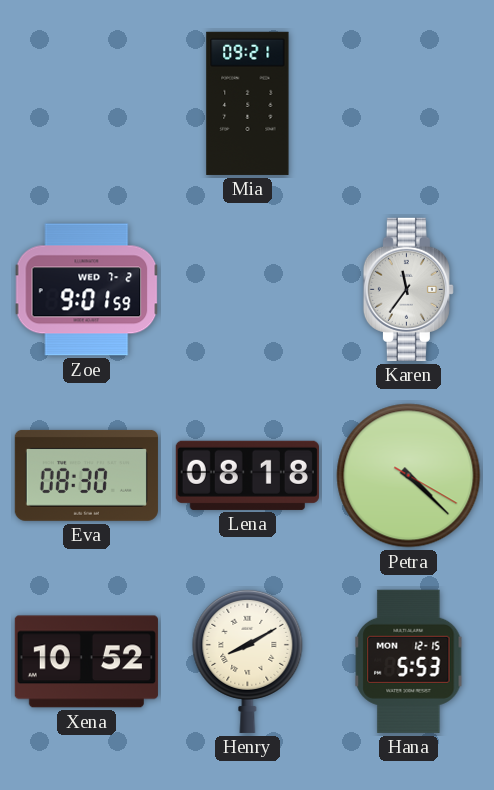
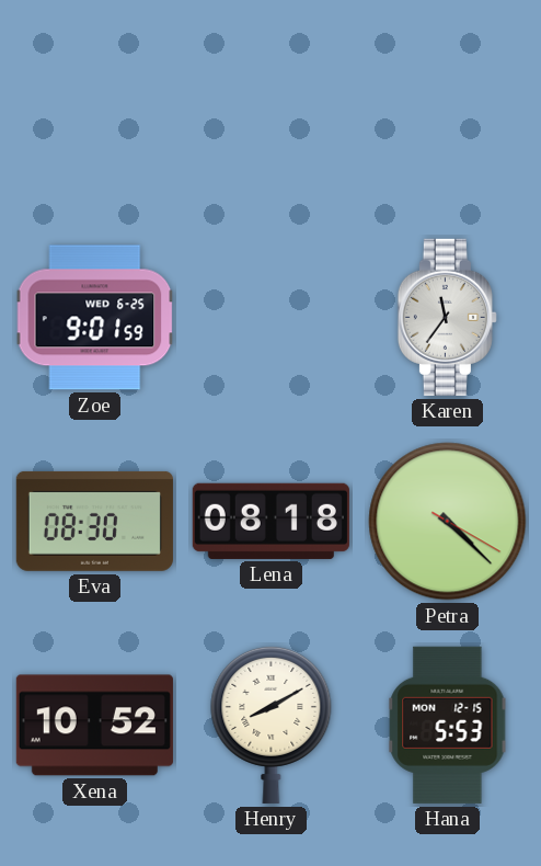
Mia: 09:21 -> none (248, 103)
Zoe date: WED 7-2 -> WED 6-25 (95, 318)
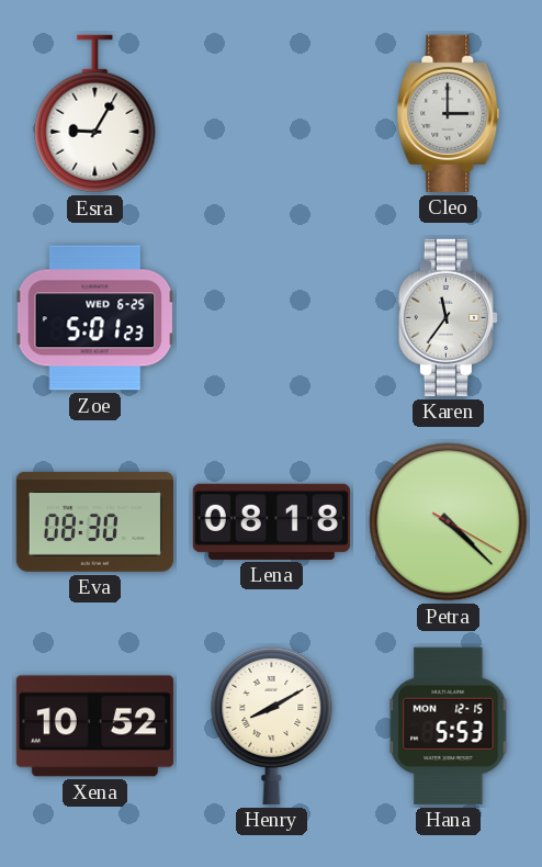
Esra: none -> 9:05 (95, 114)
Cleo: none -> 3:00 (449, 113)
Zoe: 9:01 -> 5:01 (95, 318)
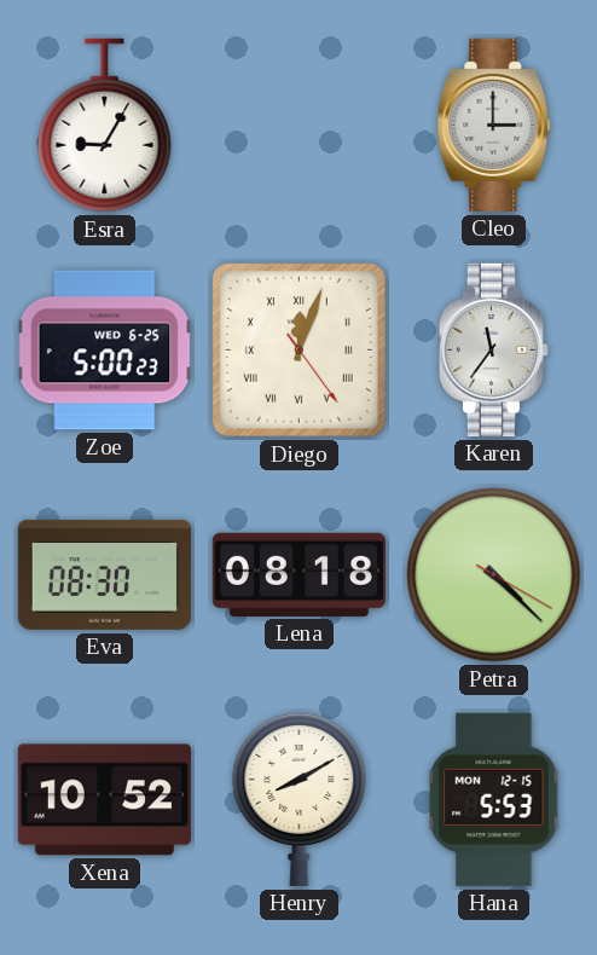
Zoe: 5:01 -> 5:00 (105, 351)
Diego: none -> 12:03 (298, 349)
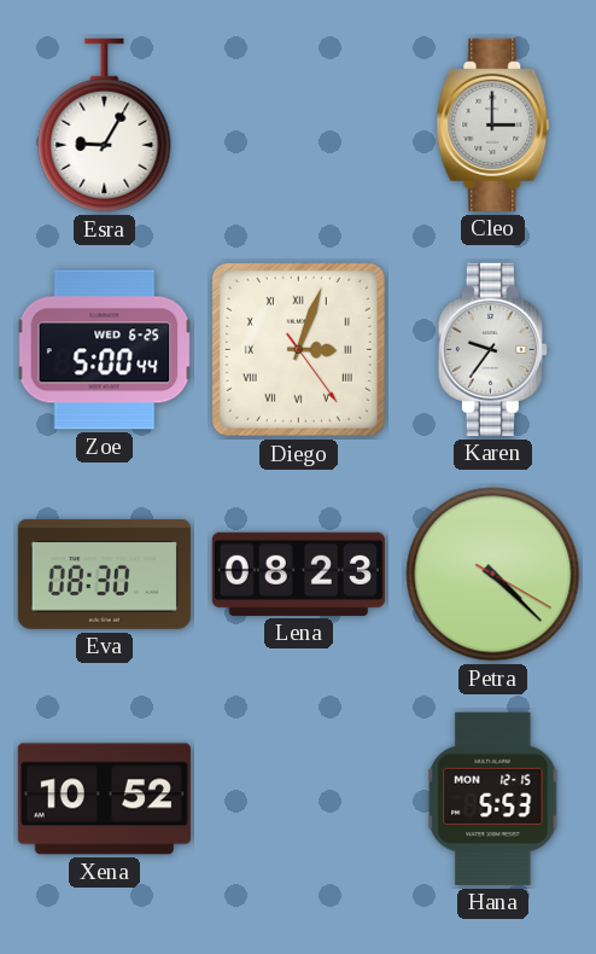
Zoe: 5:00:23 -> 5:00:44 (105, 350)
Diego: 12:03 -> 3:03 (298, 349)
Karen: 11:36 -> 9:36 (492, 349)
Lena: 08:18 -> 08:23 (298, 574)
Henry: 8:10 -> none (300, 799)
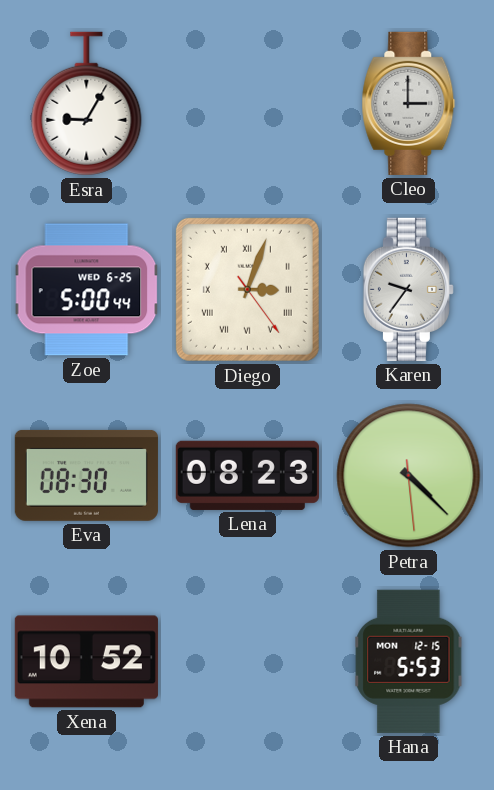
Petra: 4:22:20 -> 4:22:29 (409, 476)
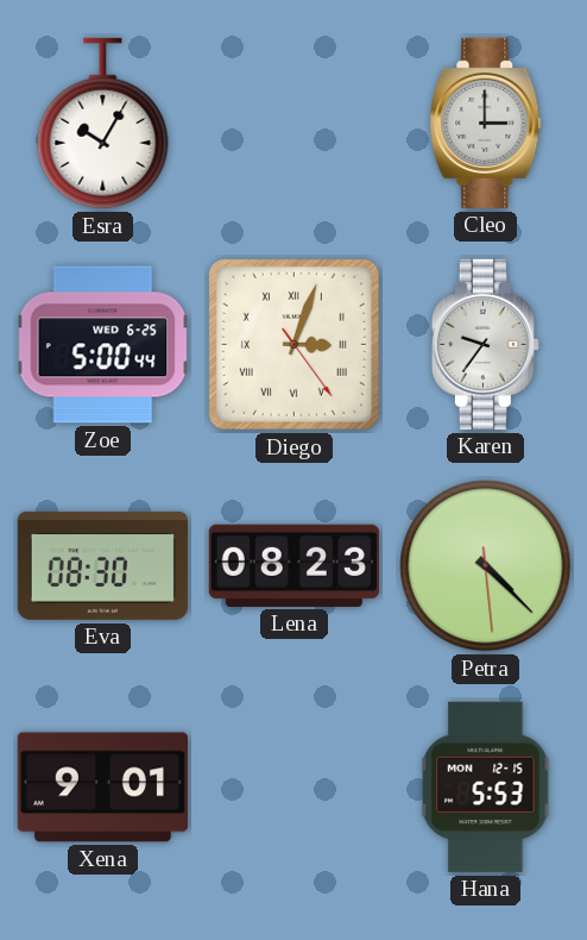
Esra: 9:05 -> 10:05 (103, 124)
Xena: 10:52 -> 9:01 (102, 788)
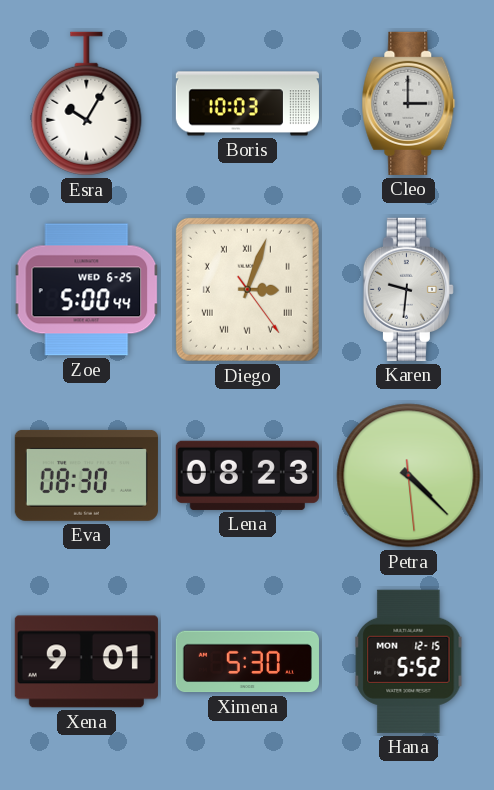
Boris: none -> 10:03 (247, 104)
Karen: 9:36 -> 9:31 (408, 289)
Ximena: none -> 5:30 (247, 662)
Hana: 5:53 -> 5:52 (409, 661)
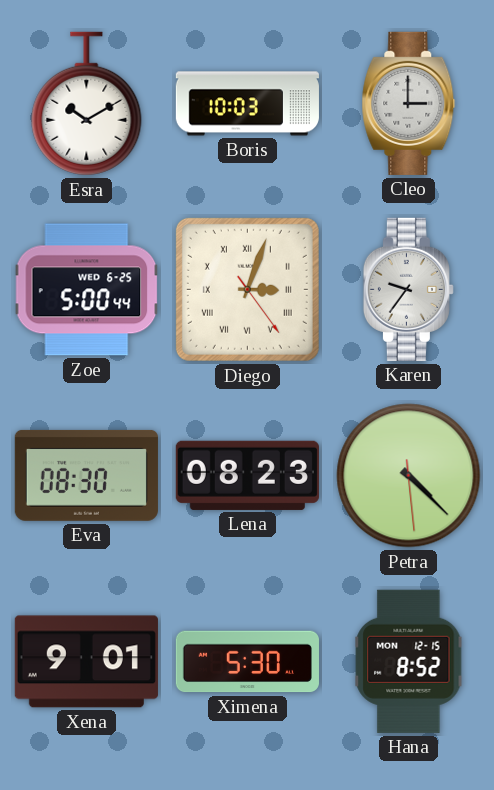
Esra: 10:05 -> 10:10 (87, 104)
Karen: 9:31 -> 9:36 (408, 289)
Hana: 5:52 -> 8:52 (409, 661)
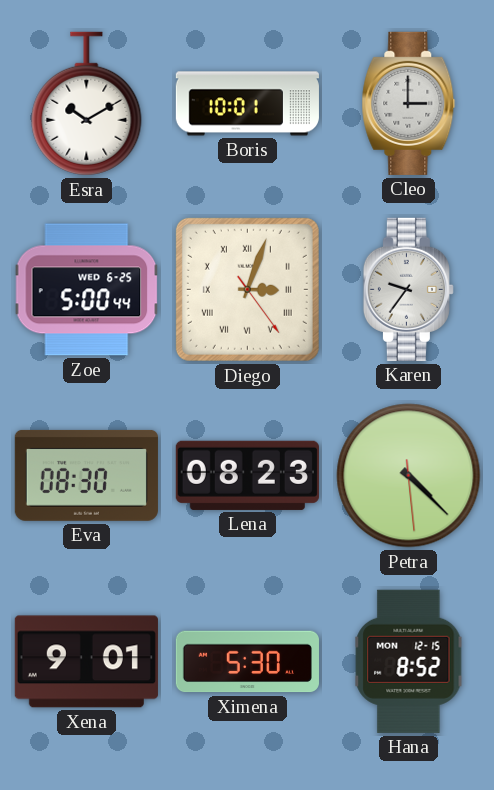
Boris: 10:03 -> 10:01 (247, 104)
